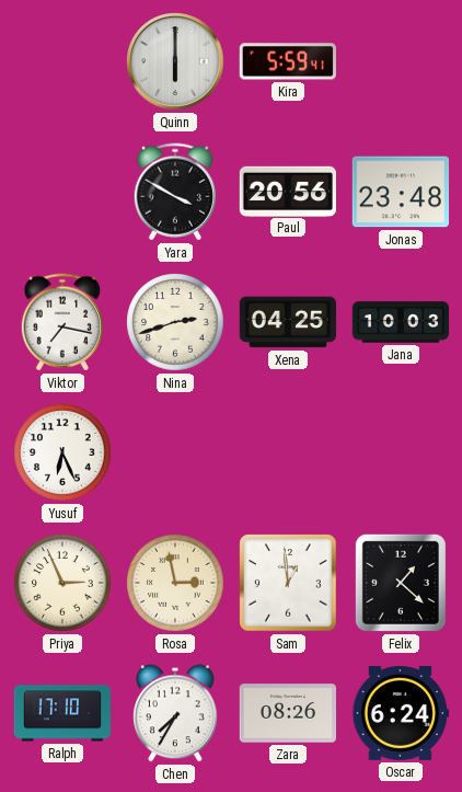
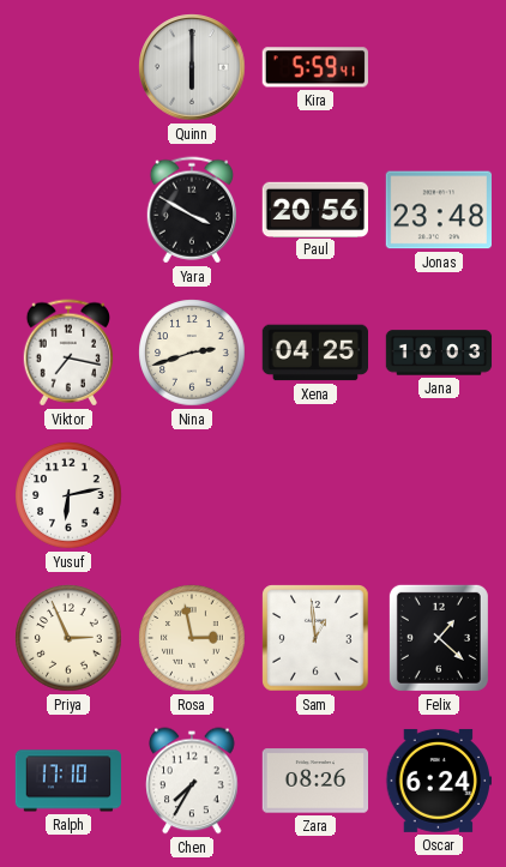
Yusuf: 6:26 -> 6:13 (68, 495)
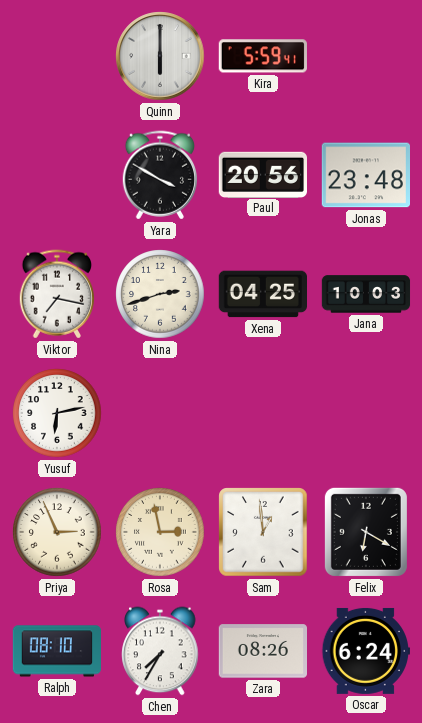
Felix: 1:22 -> 6:20 (366, 532)
Ralph: 17:10 -> 08:10 (57, 651)
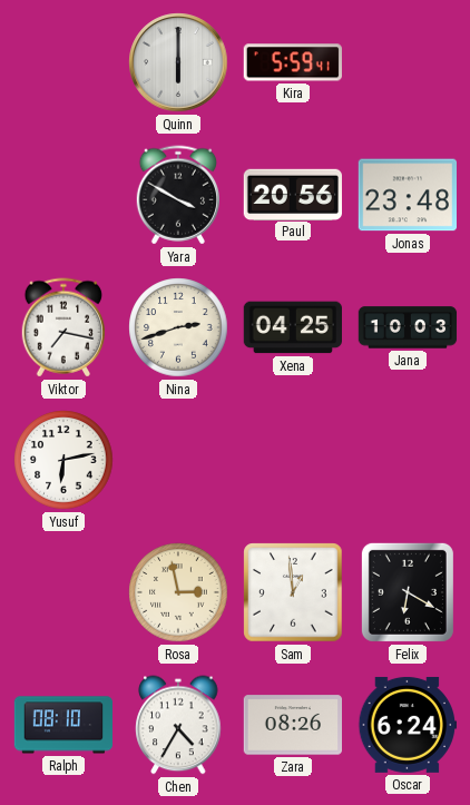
Priya: 2:56 -> none (57, 532)
Chen: 7:35 -> 4:35 (178, 725)
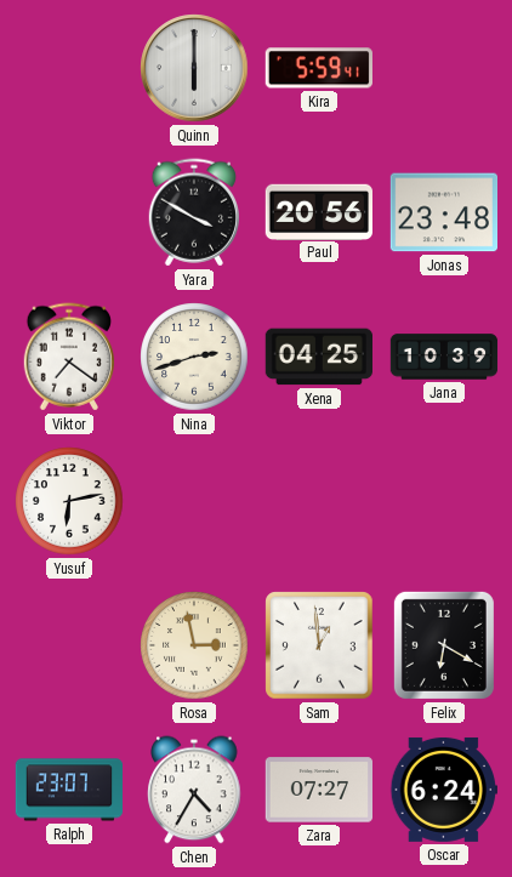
Viktor: 7:17 -> 7:21 (68, 357)
Jana: 10:03 -> 10:39 (444, 357)
Ralph: 08:10 -> 23:07 (69, 790)
Zara: 08:26 -> 07:27 (318, 790)
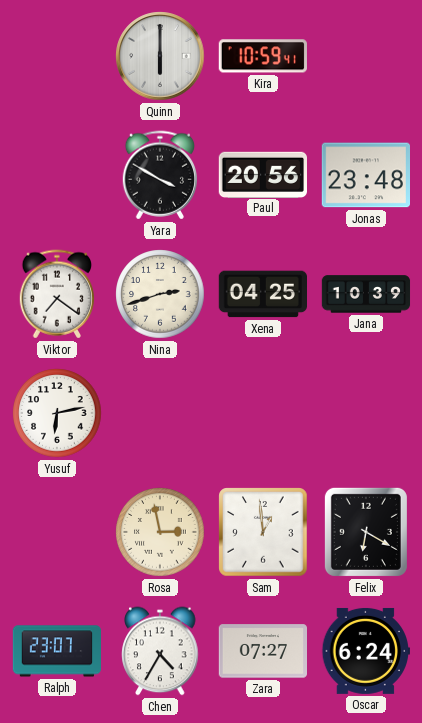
Kira: 5:59 -> 10:59 (263, 56)
